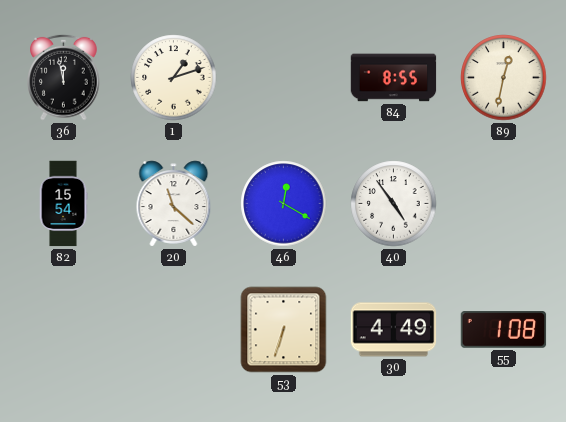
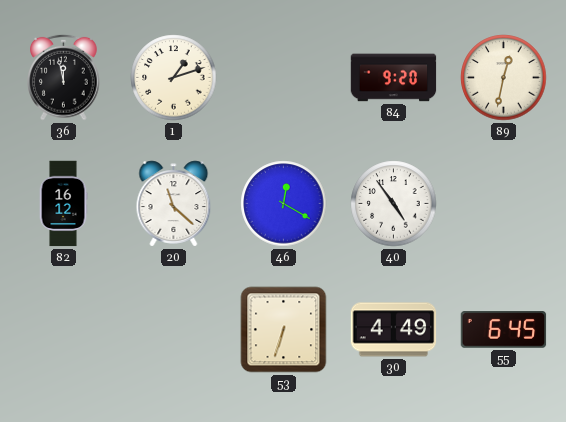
84: 8:55 -> 9:20 (394, 78)
82: 15:54 -> 16:12 (63, 204)
55: 1:08 -> 6:45 (504, 330)
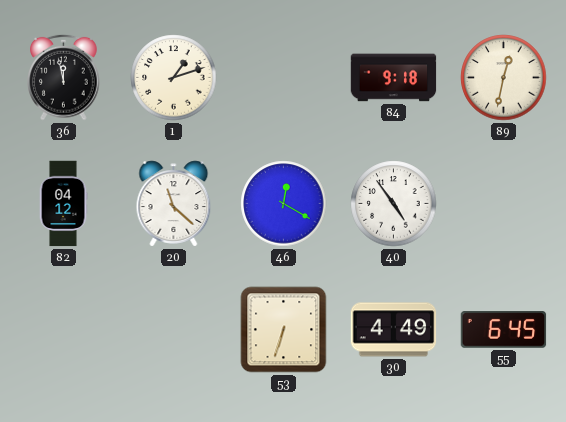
84: 9:20 -> 9:18 (394, 78)
82: 16:12 -> 04:12 (63, 204)
